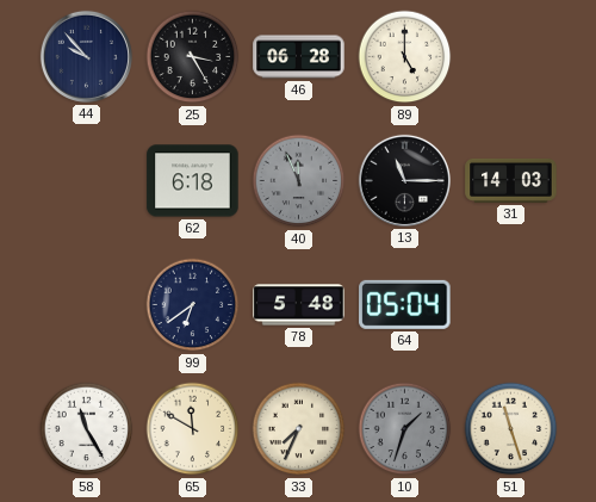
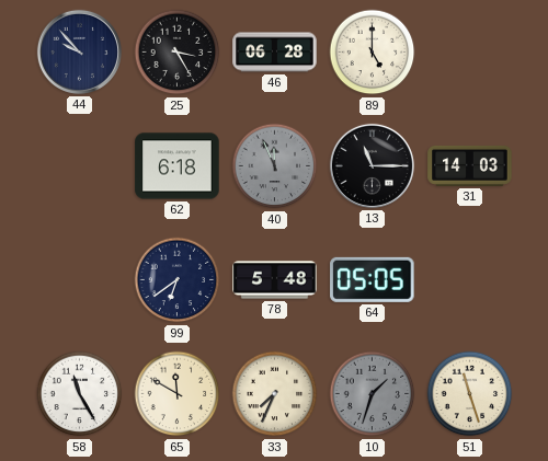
64: 05:04 -> 05:05 (373, 279)
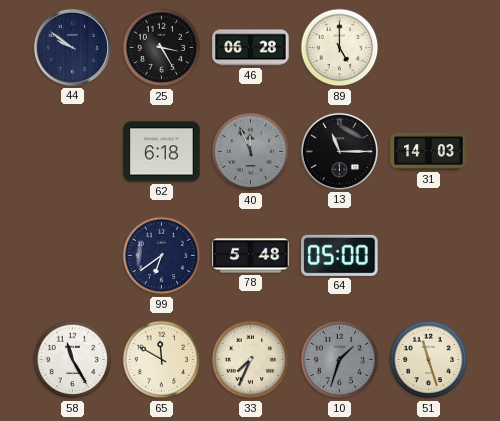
44: 9:53 -> 9:51 (72, 47)
64: 05:05 -> 05:00 (340, 255)
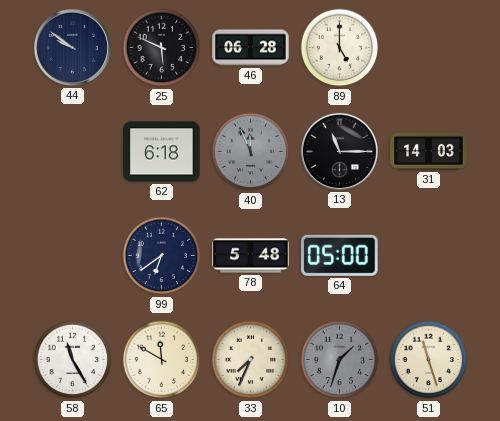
25: 3:25 -> 5:49 (162, 48)
